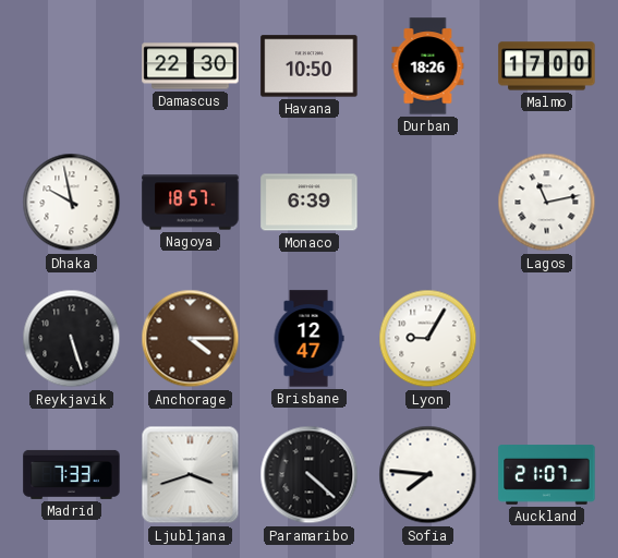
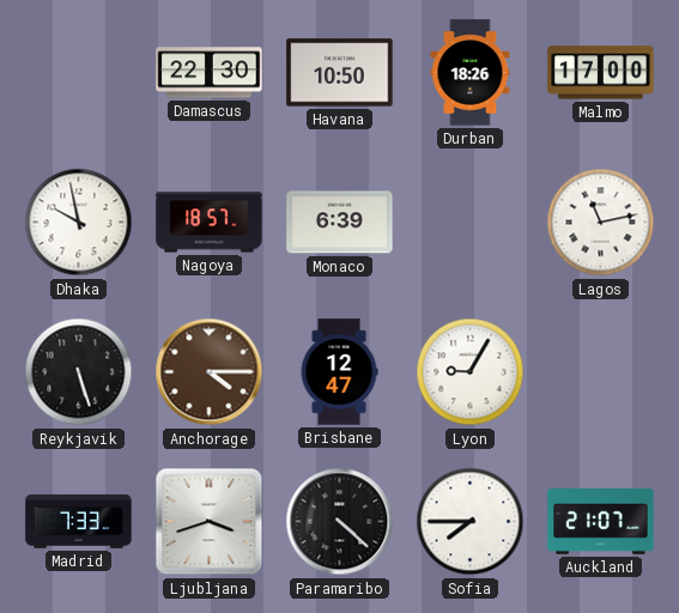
Sofia: 7:46 -> 7:45 (471, 522)
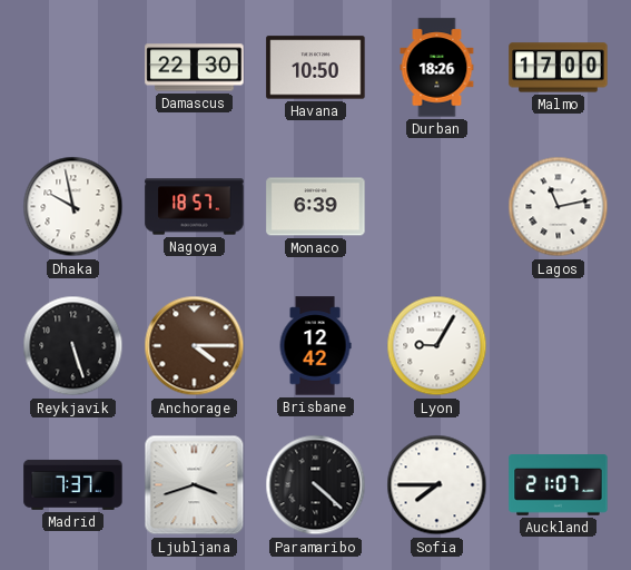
Brisbane: 12:47 -> 12:42 (315, 346)
Madrid: 7:33 -> 7:37 (73, 484)
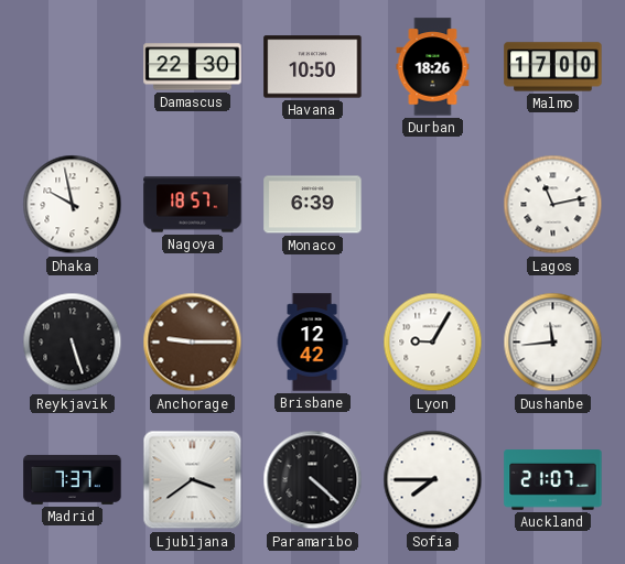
Anchorage: 4:15 -> 9:15 (193, 343)
Dushanbe: none -> 11:44 (553, 343)
Ljubljana: 3:42 -> 3:39 (193, 480)
